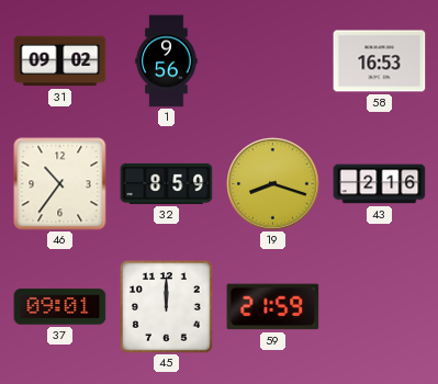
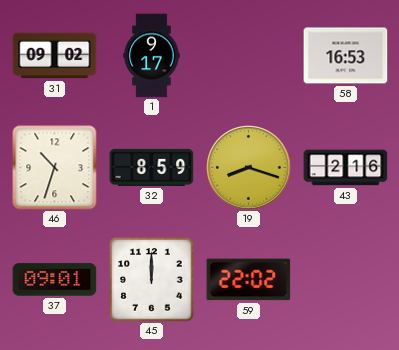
1: 9:56 -> 9:17 (152, 56)
46: 10:36 -> 10:33 (55, 168)
59: 21:59 -> 22:02 (249, 280)
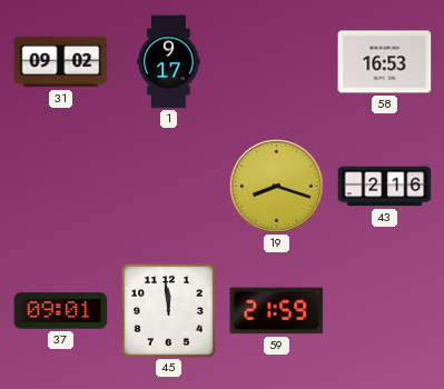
46: 10:33 -> none (55, 168)
32: 8:59 -> none (152, 167)
45: 12:00 -> 11:59 (169, 311)
59: 22:02 -> 21:59 (277, 311)
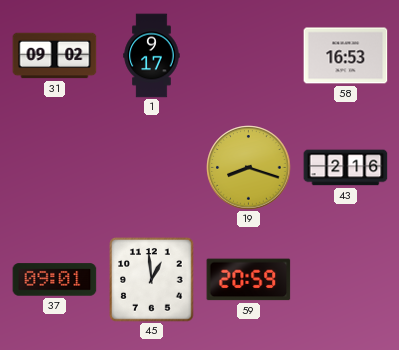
45: 11:59 -> 12:59 (152, 280)
59: 21:59 -> 20:59 (249, 280)
